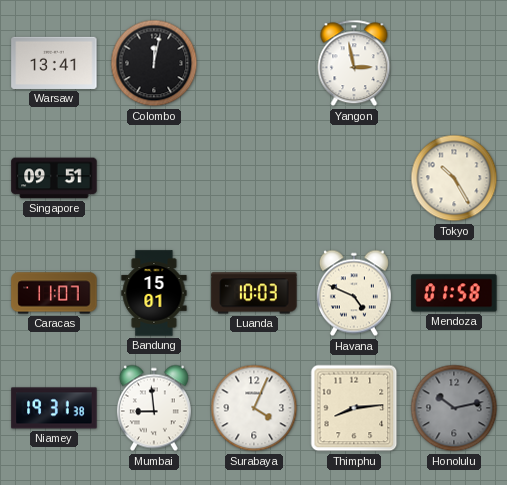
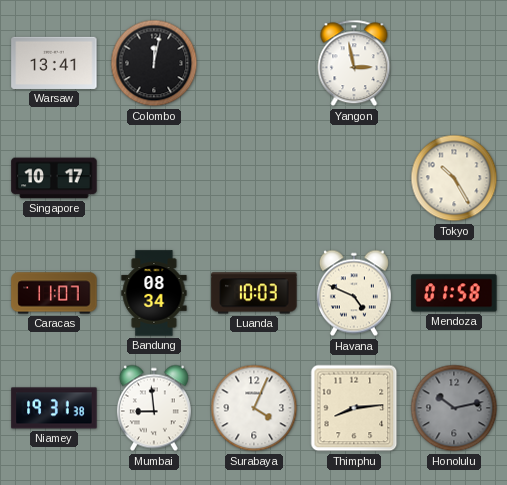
Singapore: 09:51 -> 10:17 (54, 178)
Bandung: 15:01 -> 08:34 (154, 293)
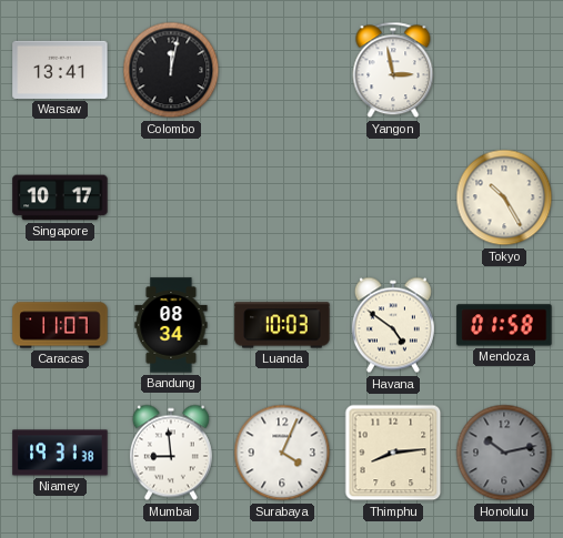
Havana: 4:49 -> 4:51 (393, 325)
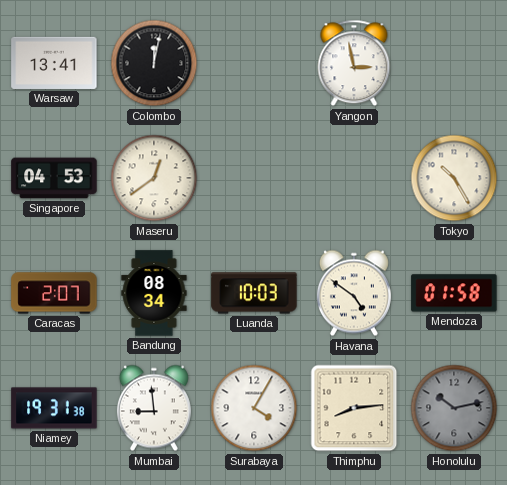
Singapore: 10:17 -> 04:53 (54, 178)
Maseru: none -> 12:39 (154, 178)
Caracas: 11:07 -> 2:07 (54, 293)
Surabaya: 4:04 -> 4:05 (254, 408)
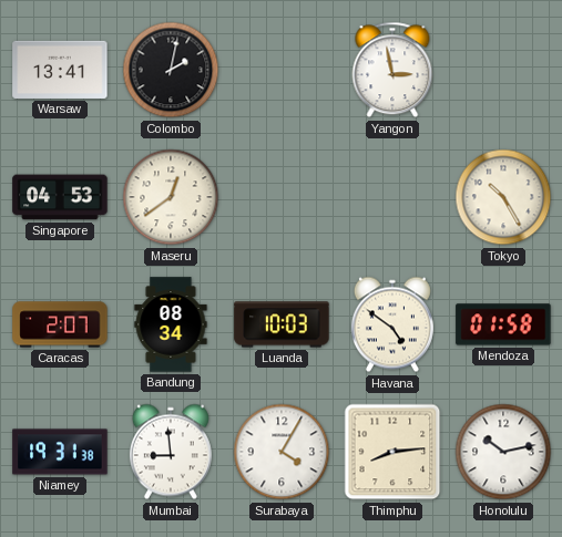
Colombo: 12:02 -> 2:02 (171, 70)
Honolulu dial: grey -> white (503, 452)
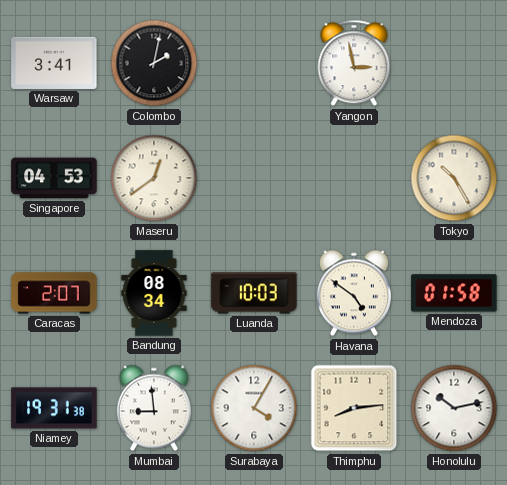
Warsaw: 13:41 -> 3:41 (54, 63)
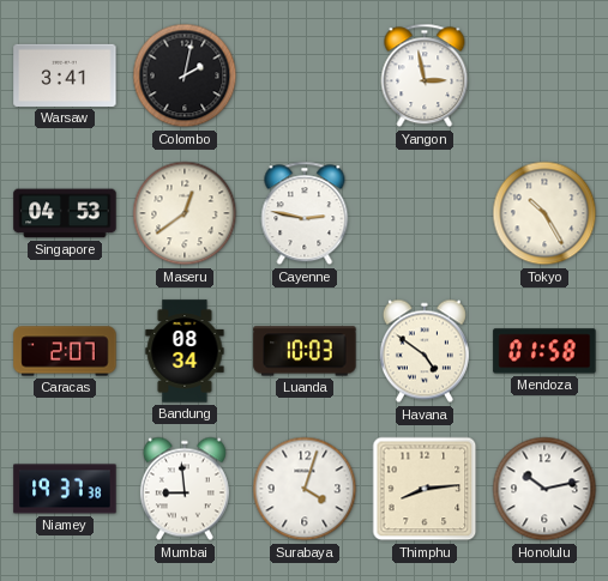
Cayenne: none -> 2:47 (305, 213)
Niamey: 19:31 -> 19:37 (65, 489)
Surabaya: 4:05 -> 4:03 (305, 489)
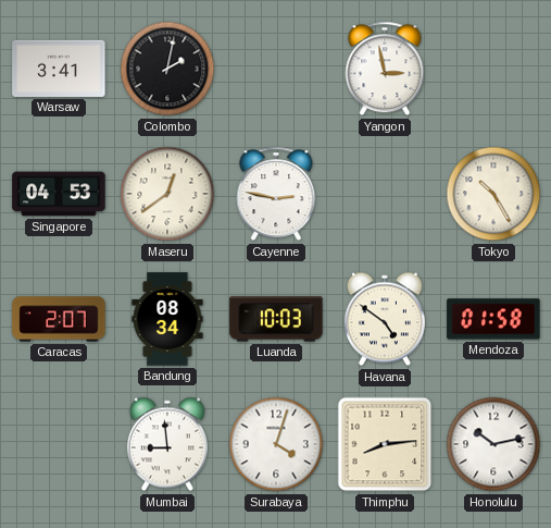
Niamey: 19:37 -> none (65, 489)
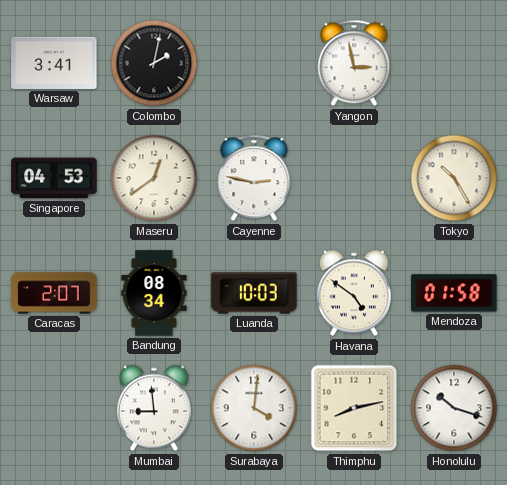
Surabaya: 4:03 -> 4:01 (254, 408)
Thimphu: 8:14 -> 8:13 (354, 408)
Honolulu: 10:13 -> 10:18 (454, 408)
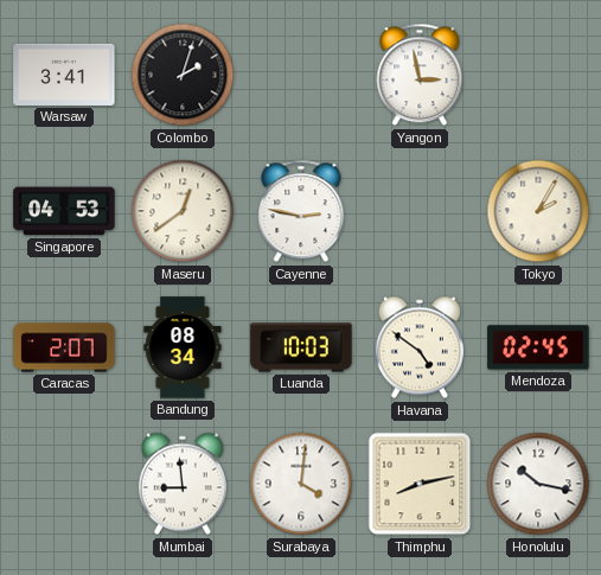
Colombo: 2:02 -> 2:03 (183, 75)
Tokyo: 10:25 -> 2:05 (538, 211)
Mendoza: 01:58 -> 02:45 (538, 347)
Honolulu: 10:18 -> 10:17 (538, 484)
